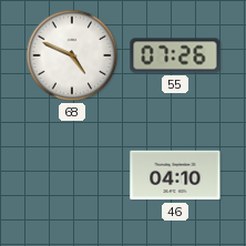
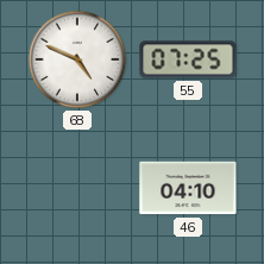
55: 07:26 -> 07:25 (188, 59)
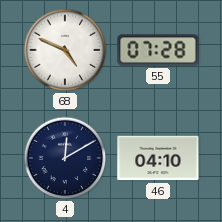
55: 07:25 -> 07:28 (158, 50)
4: none -> 12:10 (65, 158)
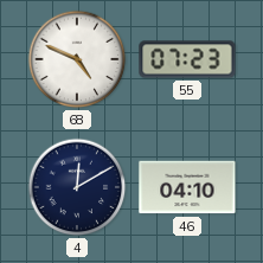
55: 07:28 -> 07:23 (187, 59)
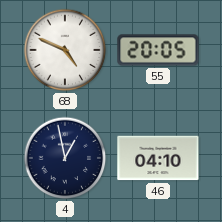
55: 07:23 -> 20:05 (158, 50)
4: 12:10 -> 12:58 (65, 158)
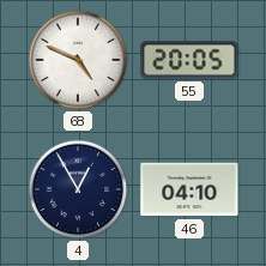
4: 12:58 -> 12:55 (78, 189)
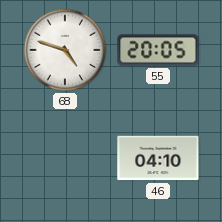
68: 4:49 -> 4:48 (65, 50)
4: 12:55 -> none (78, 189)
